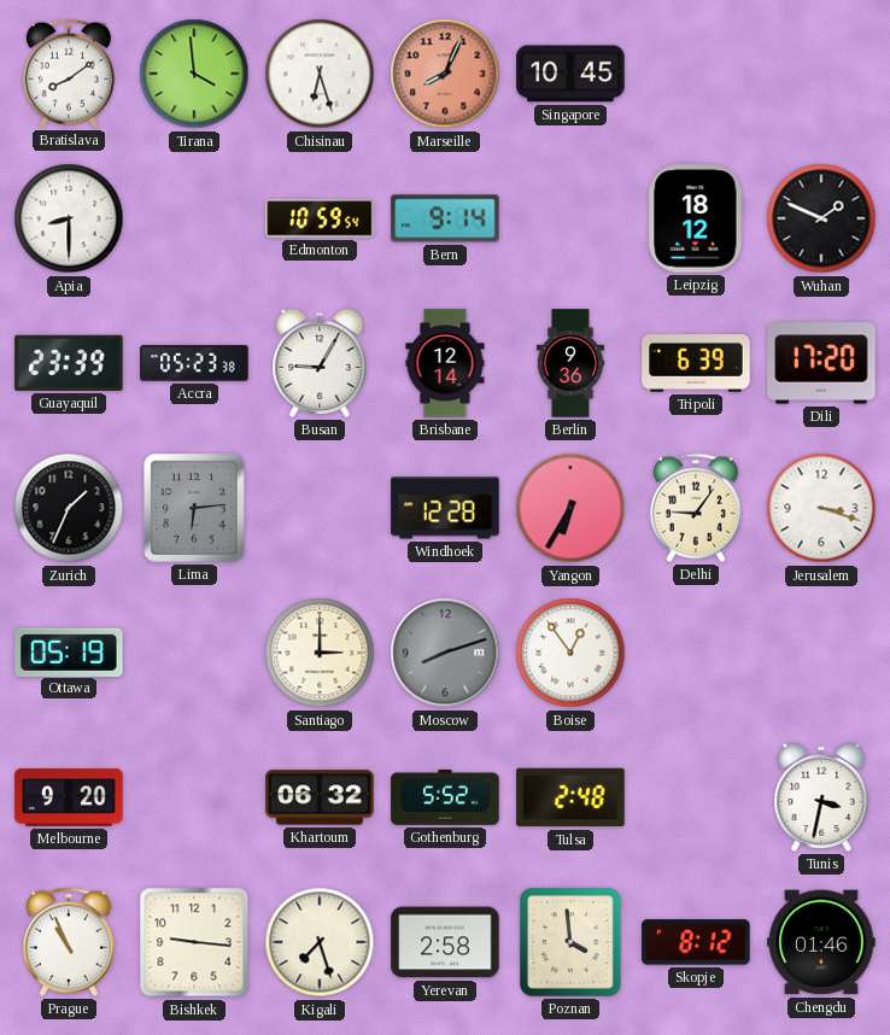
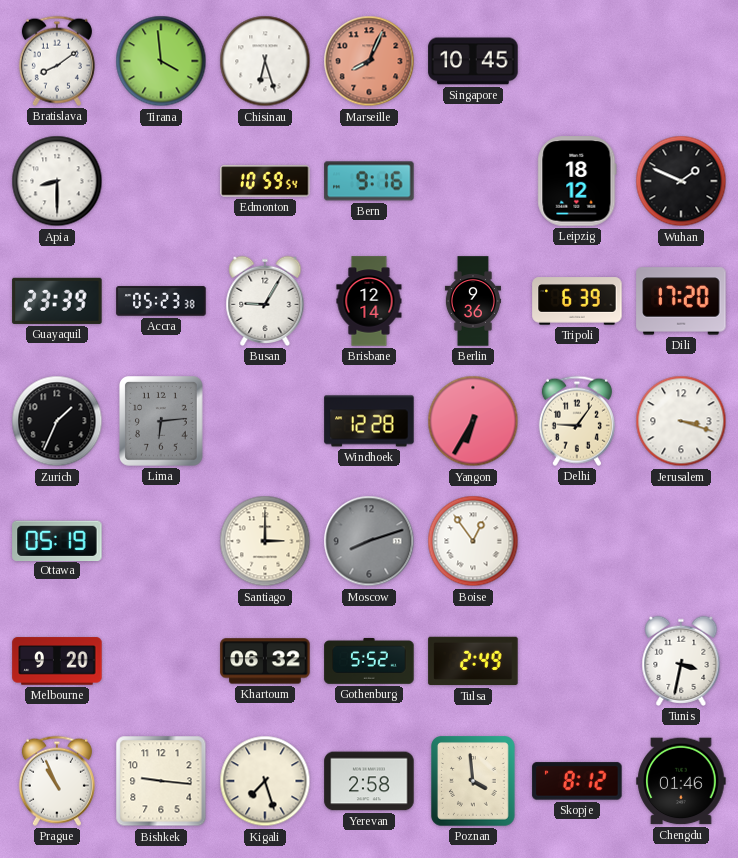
Bern: 9:14 -> 9:16 (369, 181)
Tulsa: 2:48 -> 2:49 (473, 661)
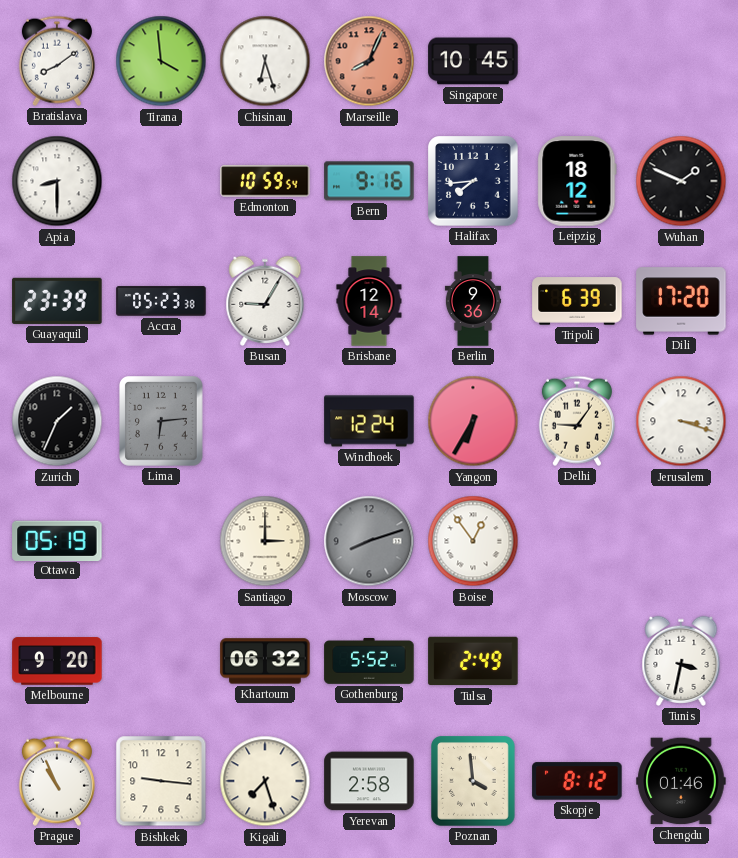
Halifax: none -> 7:44 (473, 181)
Windhoek: 12:28 -> 12:24 (369, 421)
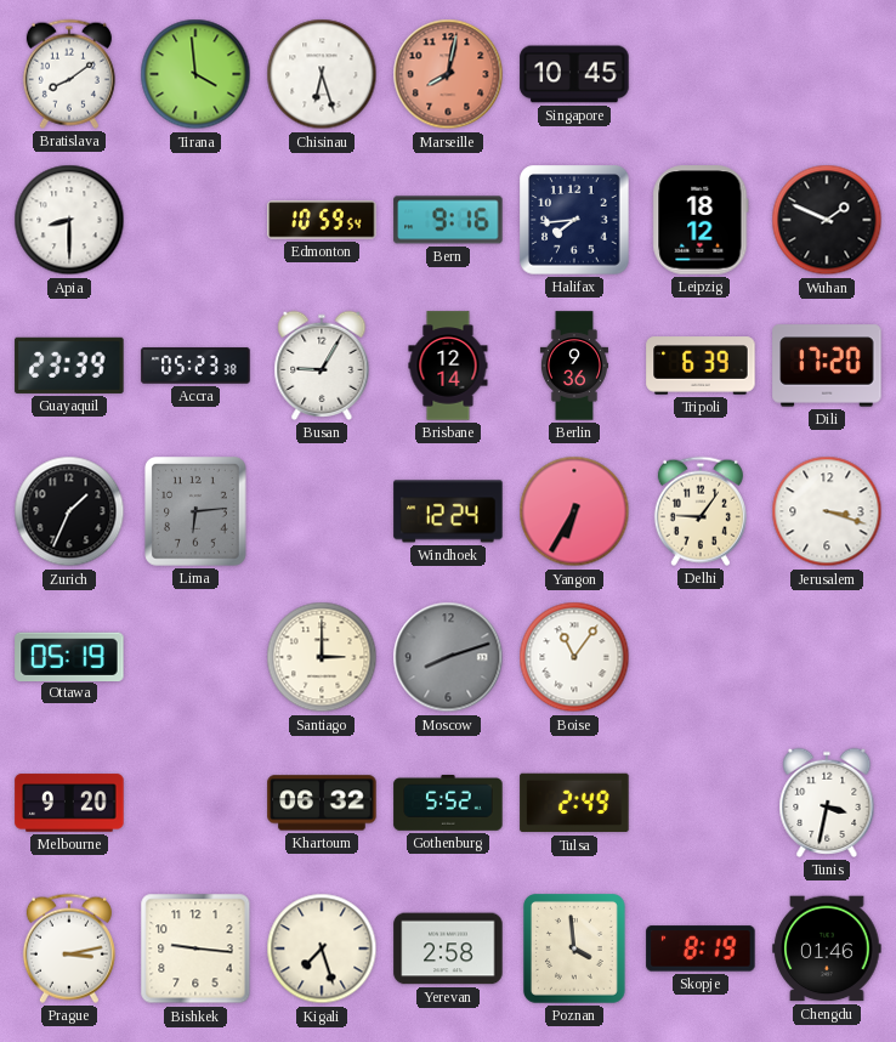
Marseille: 8:04 -> 8:02 (448, 74)
Boise: 12:54 -> 11:06 (574, 657)
Prague: 10:56 -> 3:13 (69, 948)
Skopje: 8:12 -> 8:19 (701, 948)
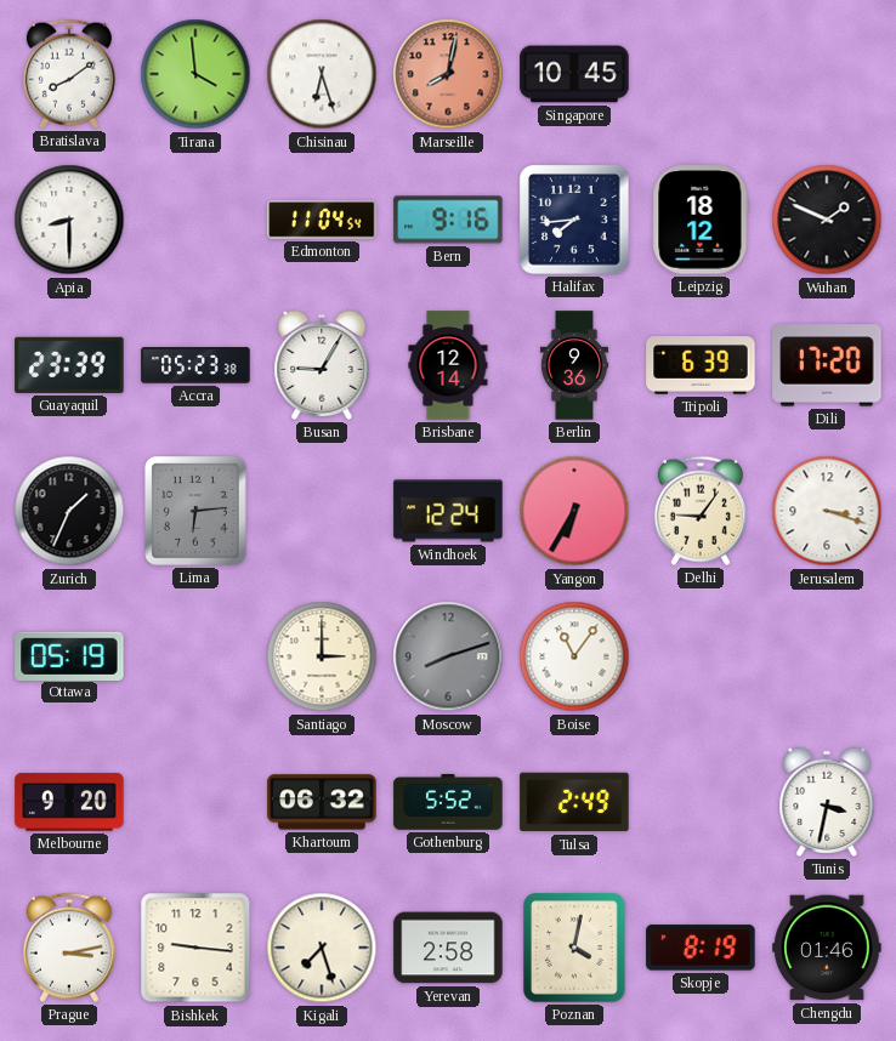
Edmonton: 10:59 -> 11:04 (322, 220)
Poznan: 3:59 -> 4:02 (575, 949)
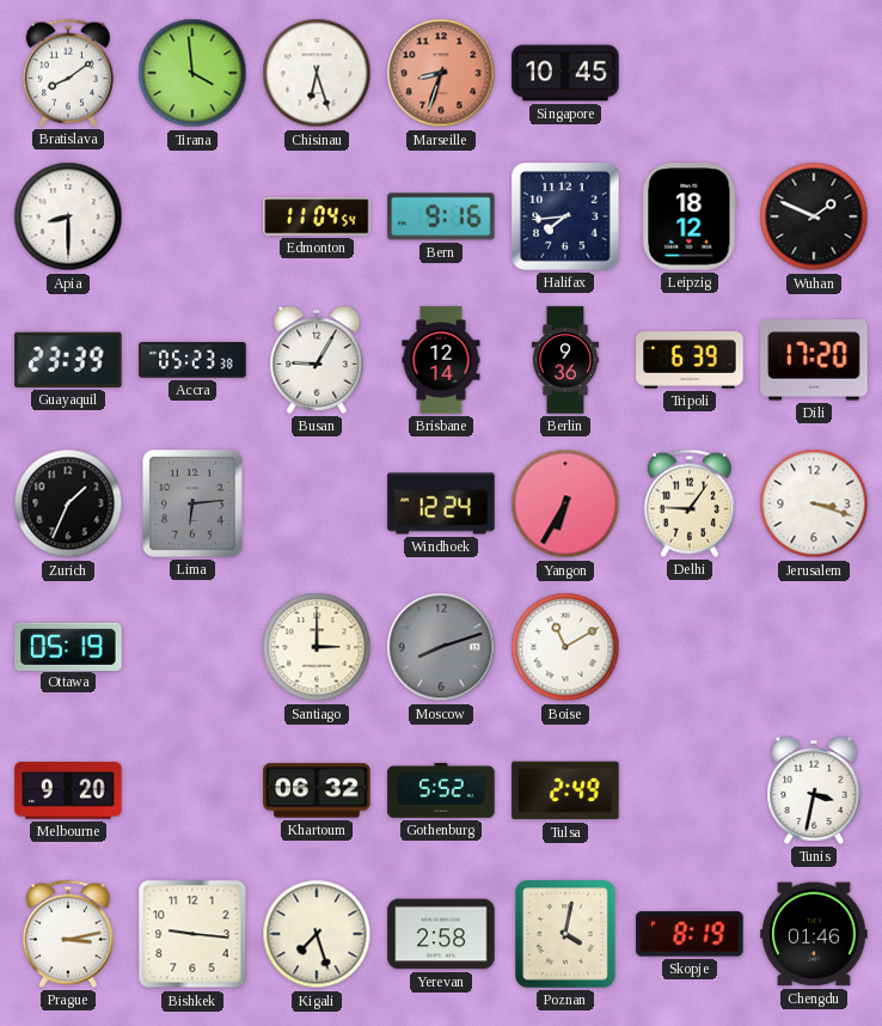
Marseille: 8:02 -> 8:33 (441, 73)
Boise: 11:06 -> 11:10 (565, 647)
